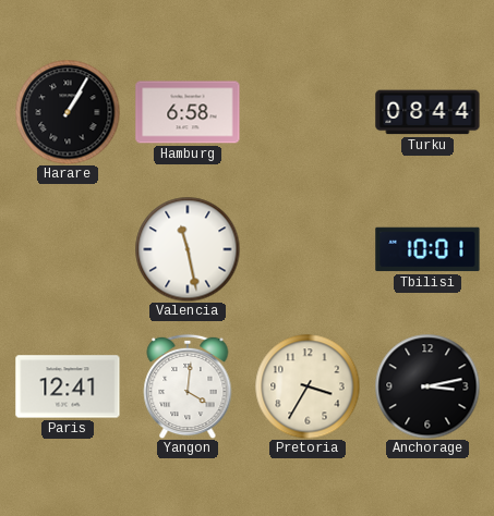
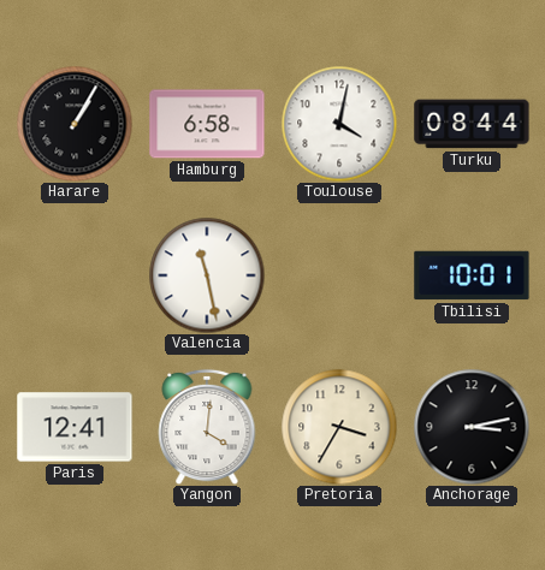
Toulouse: none -> 4:02 (339, 124)
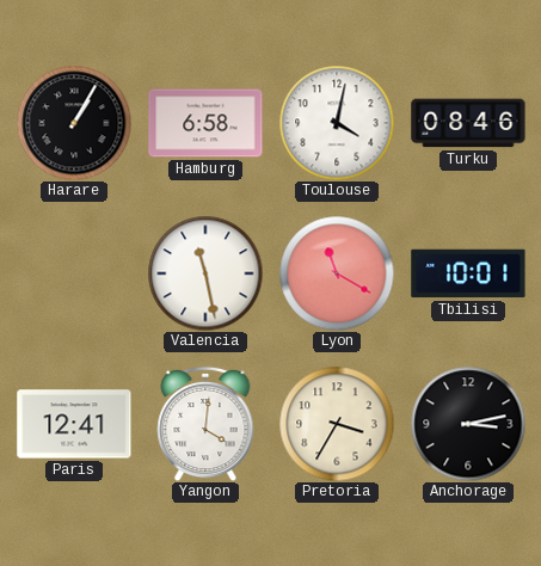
Turku: 08:44 -> 08:46 (468, 123)
Lyon: none -> 11:20 (337, 273)
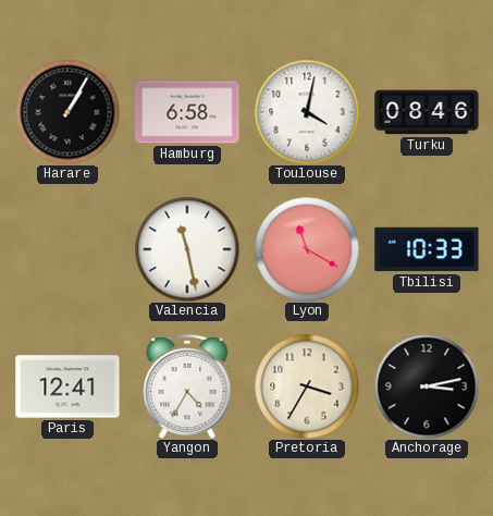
Tbilisi: 10:01 -> 10:33 (427, 249)
Yangon: 4:01 -> 4:35 (187, 386)
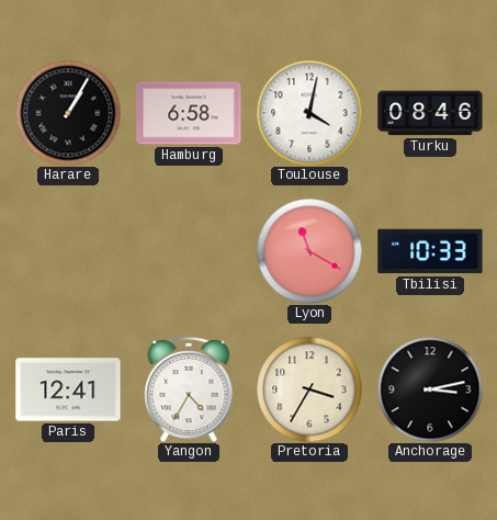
Valencia: 11:28 -> none (187, 249)
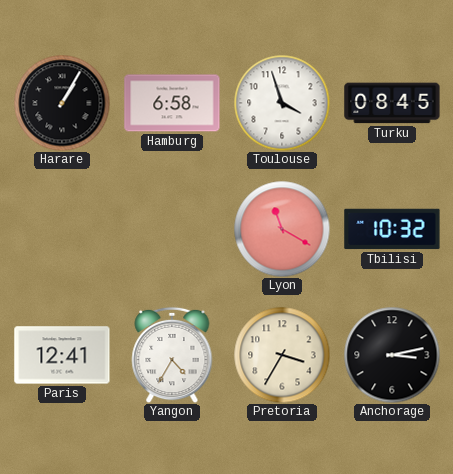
Toulouse: 4:02 -> 3:57 (282, 103)
Turku: 08:46 -> 08:45 (392, 103)
Tbilisi: 10:33 -> 10:32 (392, 229)
